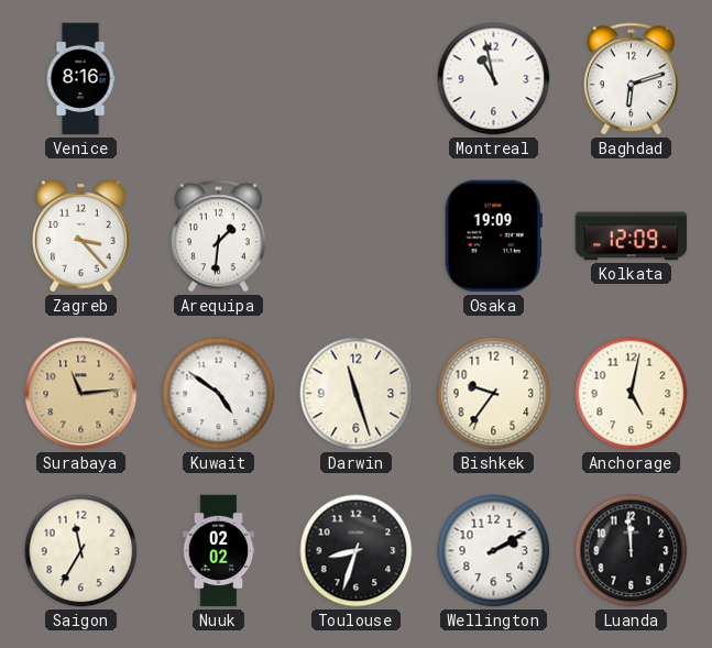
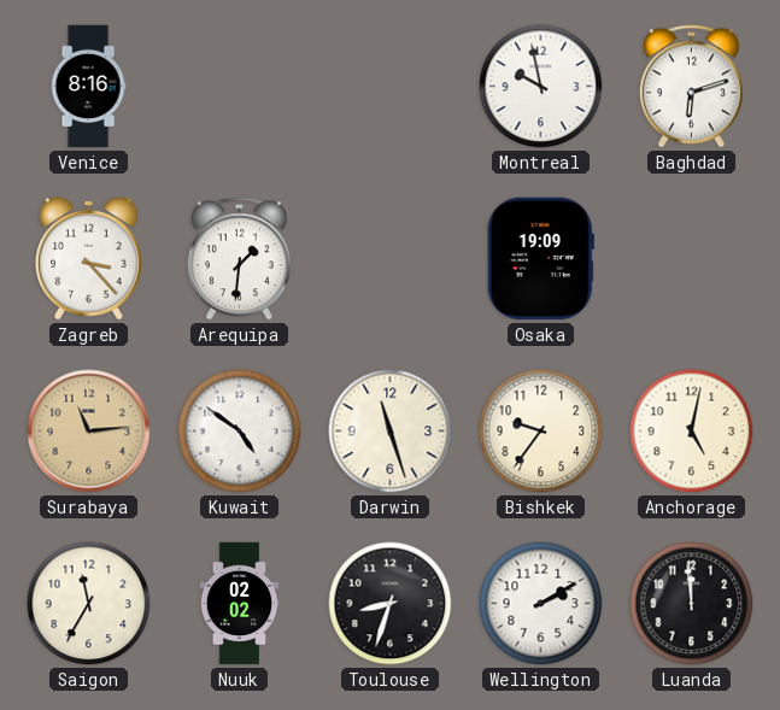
Montreal: 10:58 -> 9:58 (541, 87)
Kolkata: 12:09 -> none (632, 237)
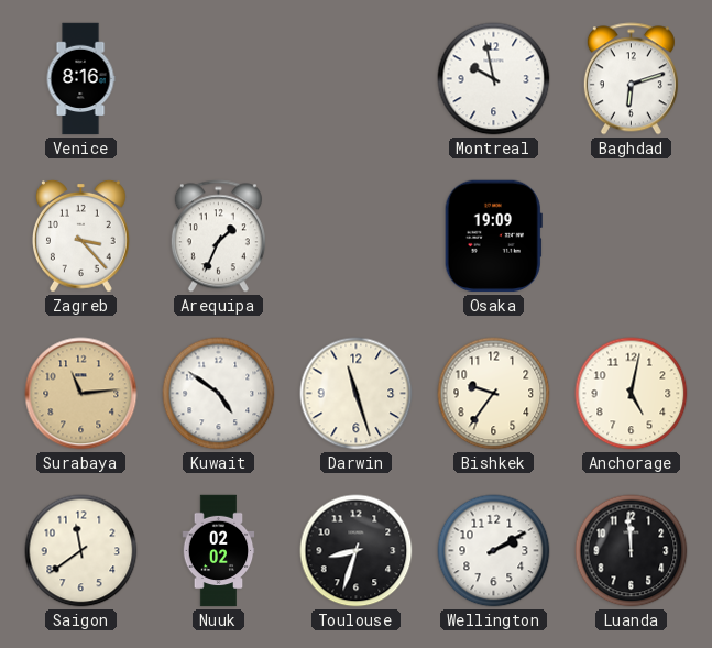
Arequipa: 1:31 -> 1:34 (218, 237)
Saigon: 11:35 -> 11:39 (81, 551)
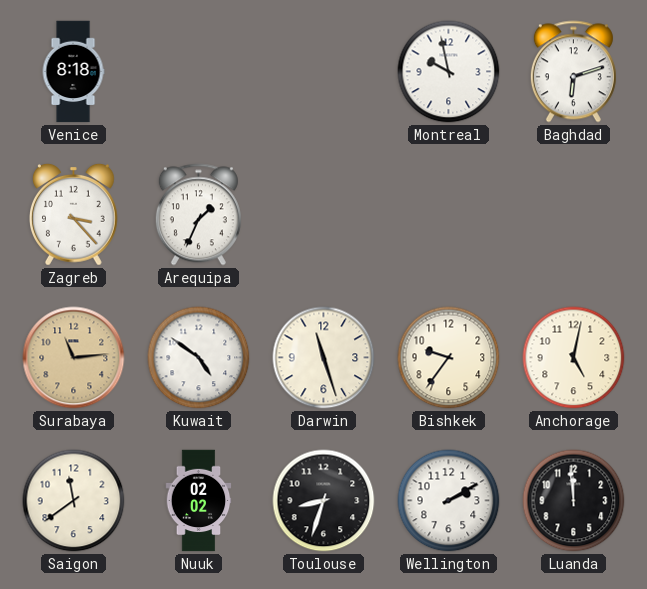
Venice: 8:16 -> 8:18 (73, 72)
Osaka: 19:09 -> none (493, 237)
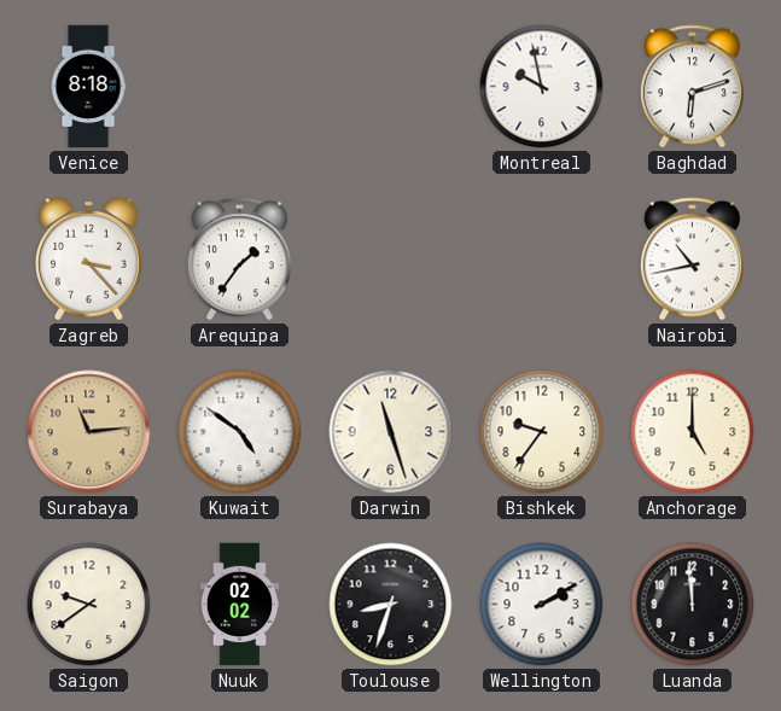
Arequipa: 1:34 -> 1:36 (239, 260)
Nairobi: none -> 10:43 (692, 260)
Anchorage: 5:02 -> 5:00 (693, 432)
Saigon: 11:39 -> 9:39 (89, 605)
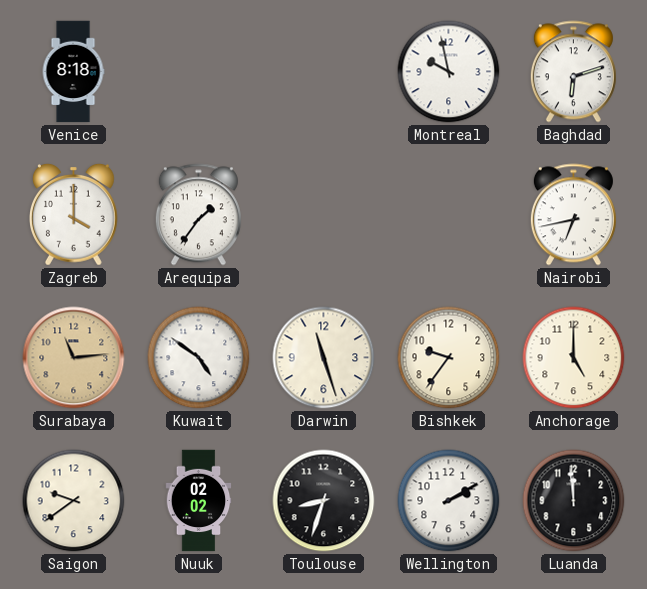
Zagreb: 3:23 -> 4:00 (74, 214)
Nairobi: 10:43 -> 6:43 (573, 215)
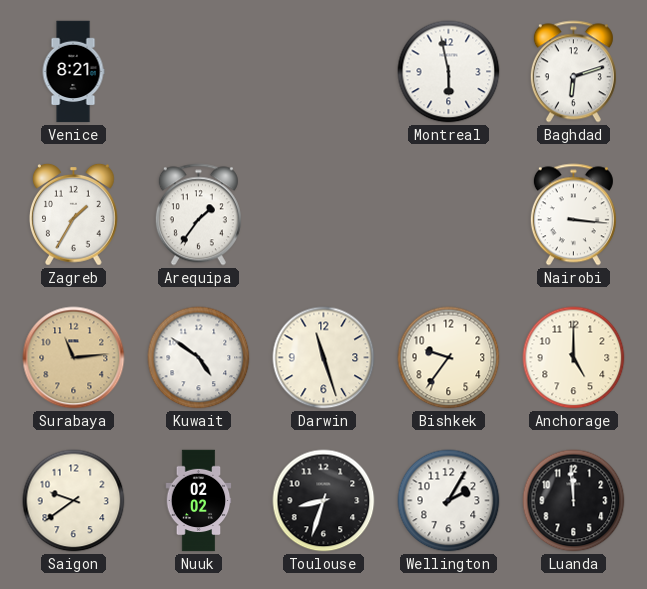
Venice: 8:18 -> 8:21 (73, 72)
Montreal: 9:58 -> 5:58 (449, 72)
Zagreb: 4:00 -> 1:35 (74, 214)
Nairobi: 6:43 -> 3:16 (573, 215)
Wellington: 2:10 -> 2:05 (449, 501)
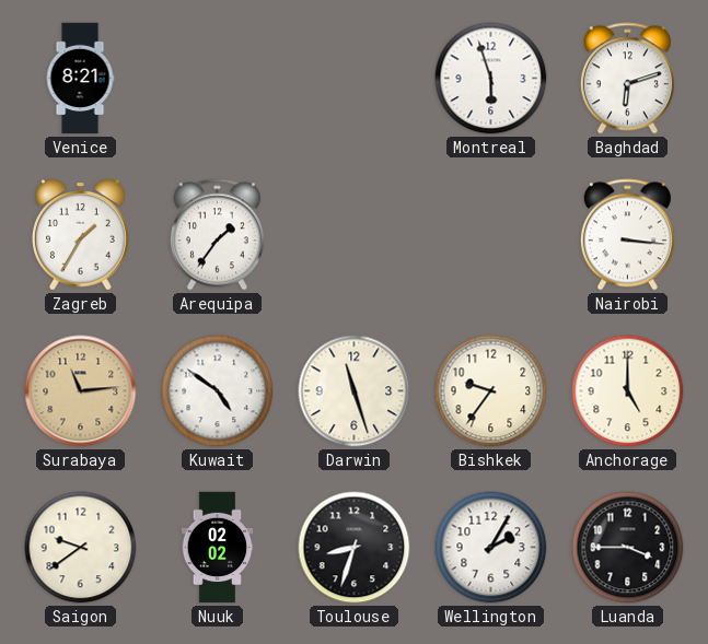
Montreal: 5:58 -> 5:57 (491, 79)
Luanda: 11:59 -> 3:45 (628, 548)
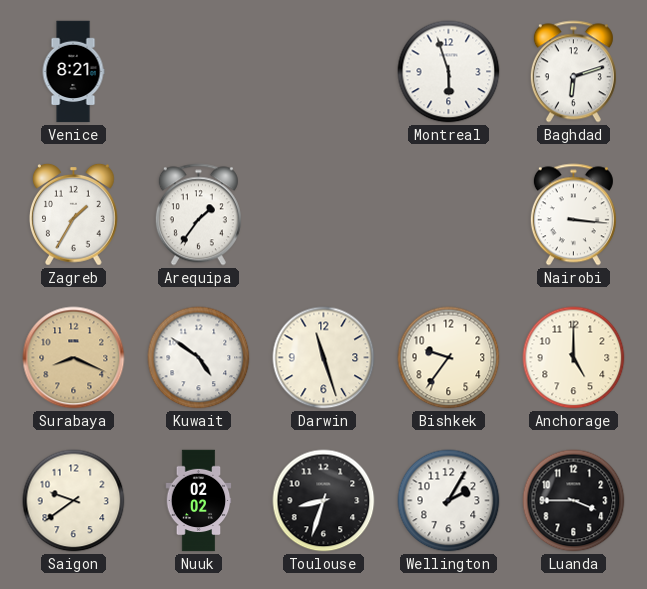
Surabaya: 11:14 -> 8:19 (74, 358)
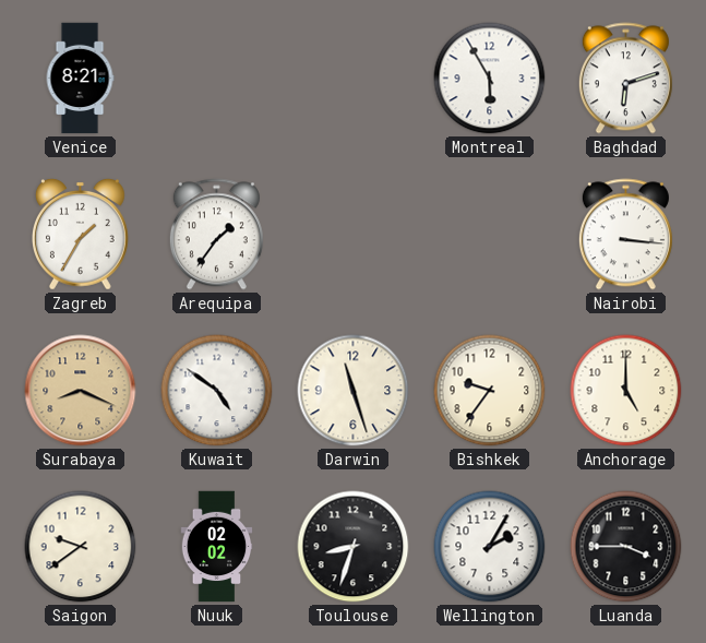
Montreal: 5:57 -> 5:55 (490, 79)
